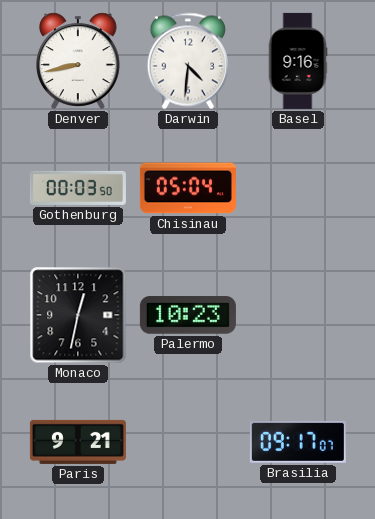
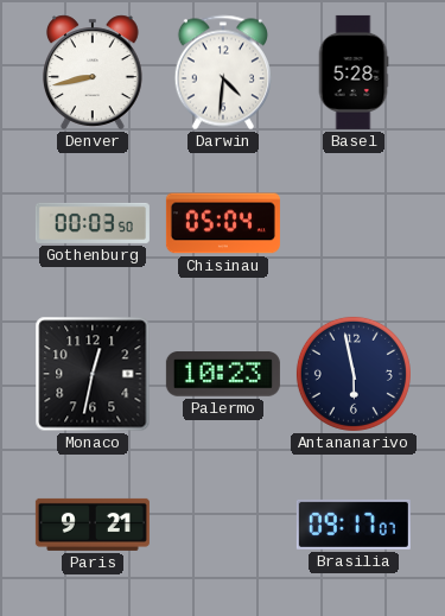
Basel: 9:16 -> 5:28 (354, 72)
Antananarivo: none -> 5:58 (354, 374)
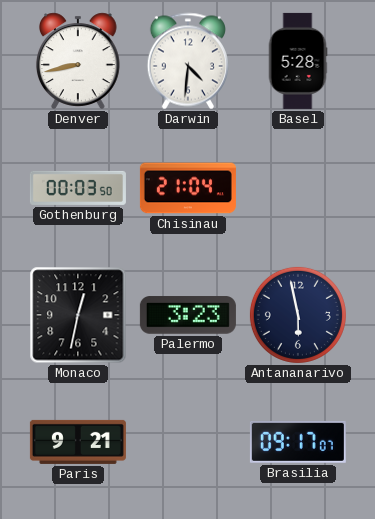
Chisinau: 05:04 -> 21:04 (188, 188)
Palermo: 10:23 -> 3:23 (188, 315)
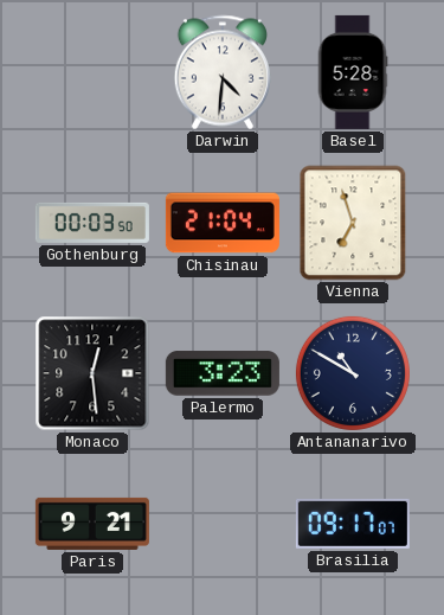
Denver: 8:43 -> none (78, 61)
Vienna: none -> 6:57 (353, 223)
Monaco: 12:32 -> 12:29 (92, 373)
Antananarivo: 5:58 -> 10:50 (353, 373)
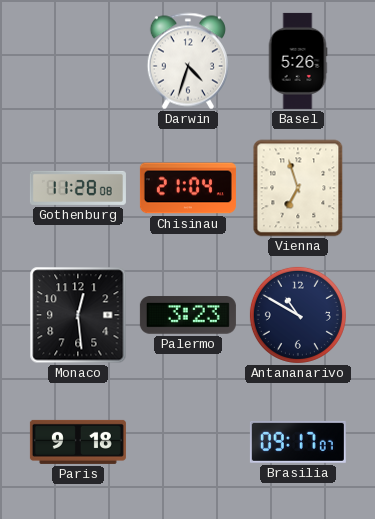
Darwin: 4:31 -> 4:33 (188, 61)
Basel: 5:28 -> 5:26 (298, 61)
Gothenburg: 00:03 -> 11:28 (78, 188)
Paris: 9:21 -> 9:18 (78, 442)
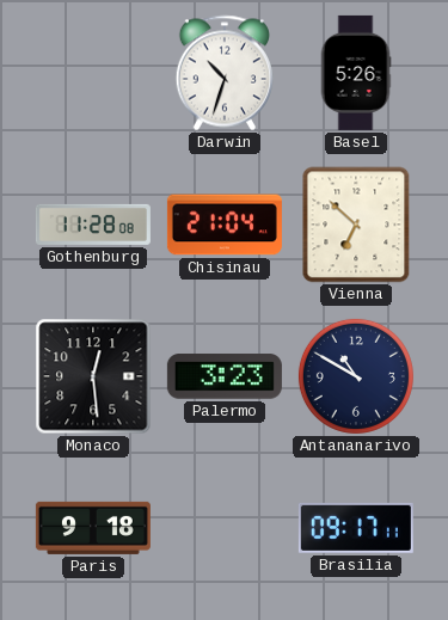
Darwin: 4:33 -> 10:33 (225, 73)
Vienna: 6:57 -> 6:52 (356, 225)
Brasilia: 09:17:07 -> 09:17:11 (356, 528)
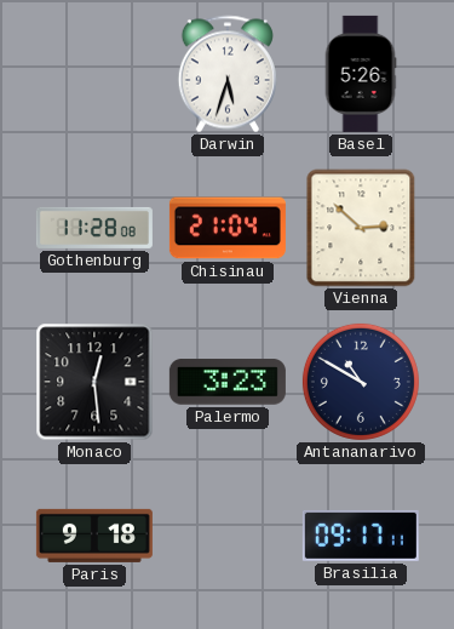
Darwin: 10:33 -> 5:33 (228, 74)
Vienna: 6:52 -> 2:52 (361, 228)
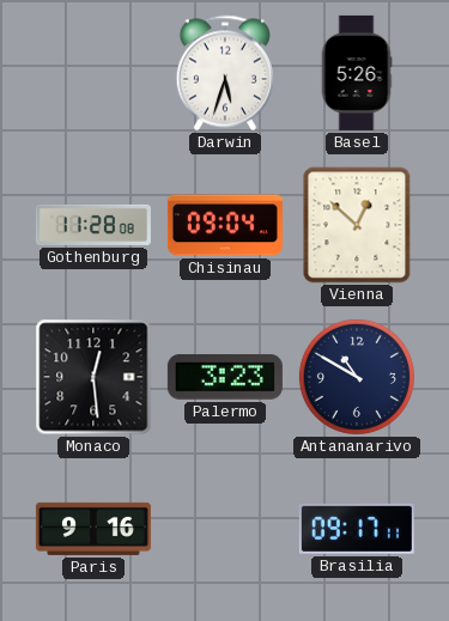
Chisinau: 21:04 -> 09:04 (225, 225)
Vienna: 2:52 -> 12:52 (357, 225)
Paris: 9:18 -> 9:16 (93, 529)
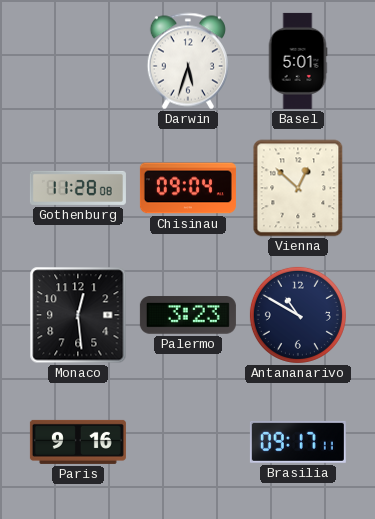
Basel: 5:26 -> 5:01 (298, 61)
